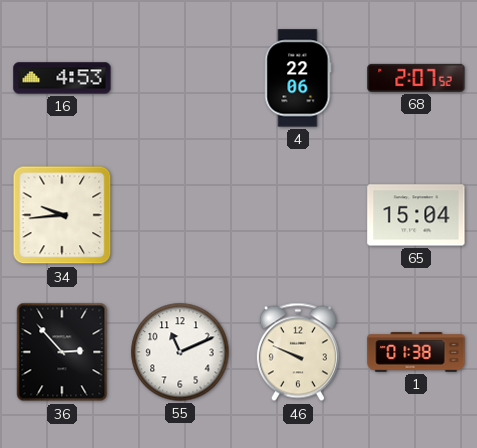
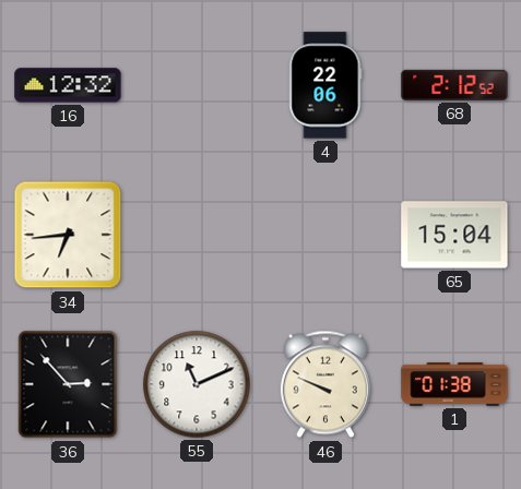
16: 4:53 -> 12:32 (68, 85)
68: 2:07 -> 2:12 (454, 85)
34: 9:44 -> 6:44 (68, 235)
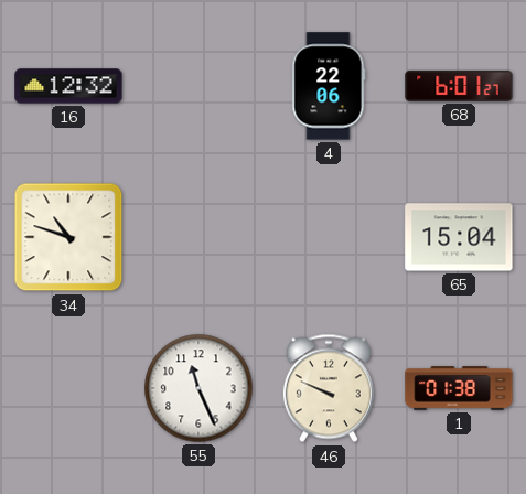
68: 2:12 -> 6:01 (459, 86)
34: 6:44 -> 10:48 (68, 237)
36: 2:53 -> none (68, 384)
55: 11:11 -> 11:26 (198, 388)
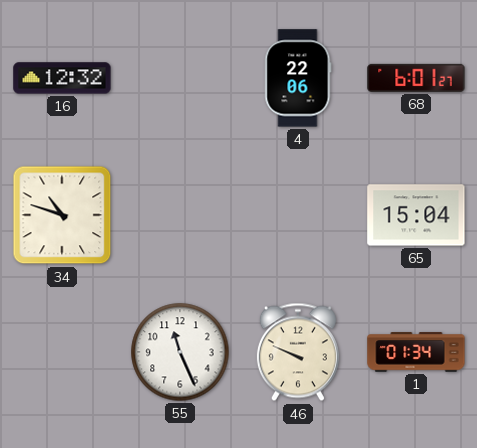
1: 01:38 -> 01:34 (416, 352)
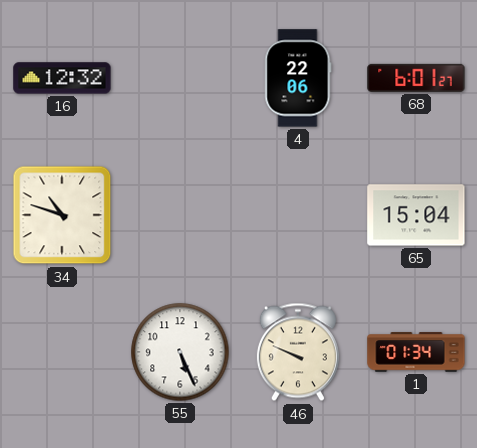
55: 11:26 -> 5:26 (180, 352)
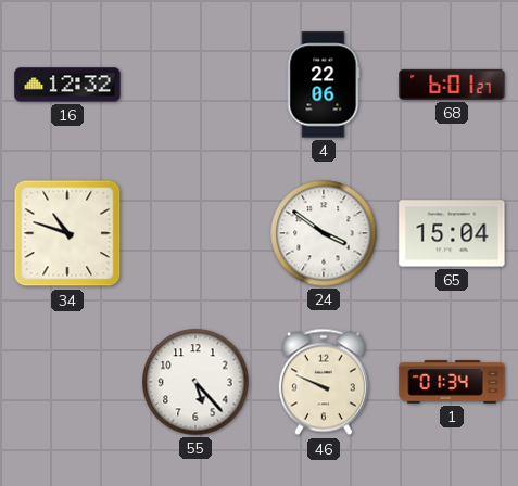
24: none -> 3:51 (324, 233)
55: 5:26 -> 5:23 (195, 382)
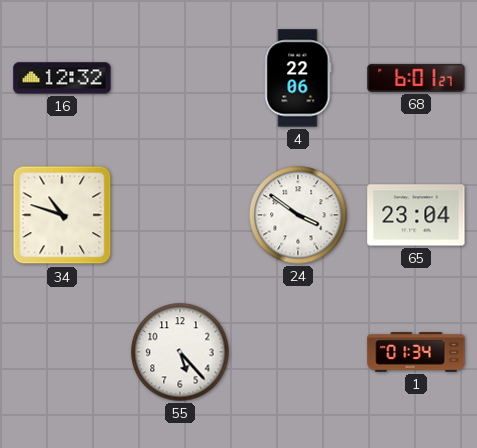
65: 15:04 -> 23:04 (416, 215)
46: 9:49 -> none (324, 382)
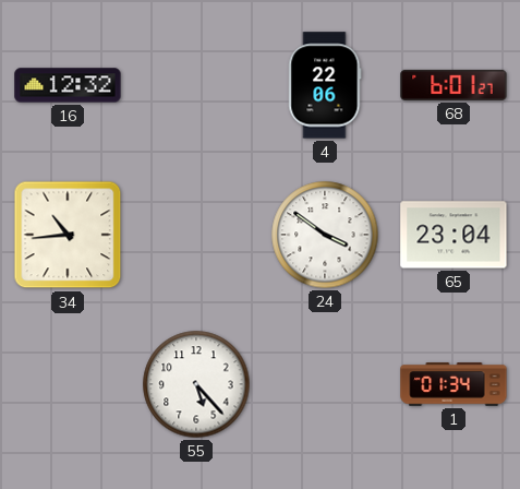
34: 10:48 -> 10:44 (68, 235)
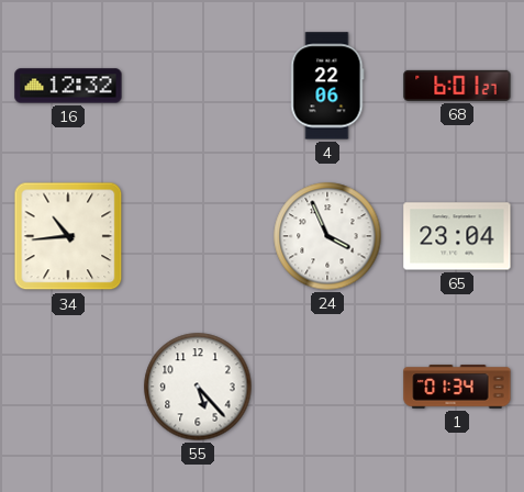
24: 3:51 -> 3:56 (327, 236)
